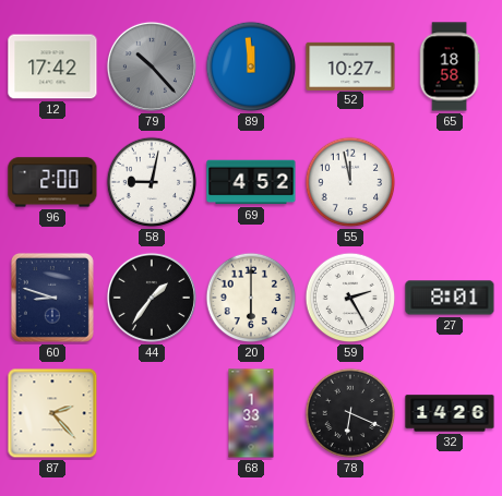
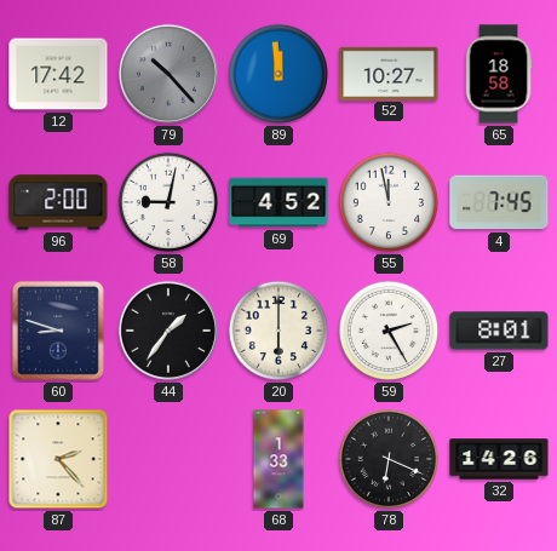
4: none -> 7:45 (499, 202)
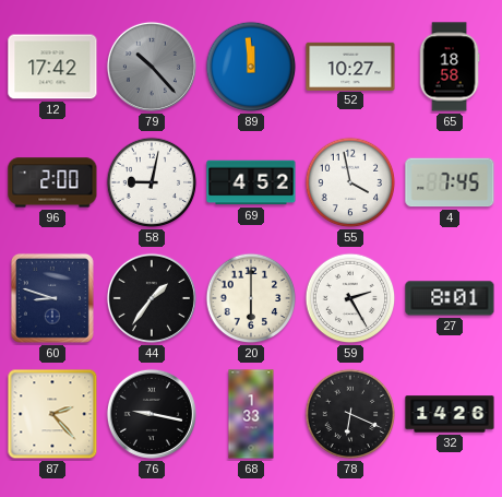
55: 11:58 -> 3:58 (350, 182)
76: none -> 9:17 (152, 414)
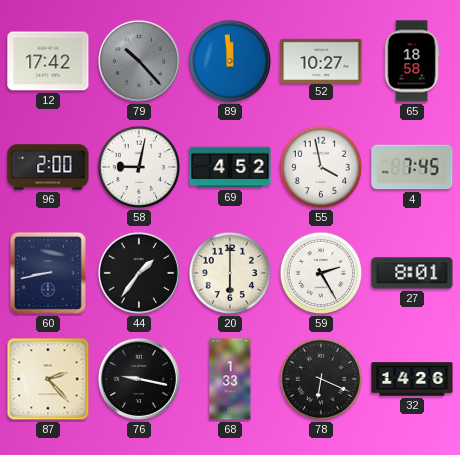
60: 8:48 -> 8:43 (48, 273)
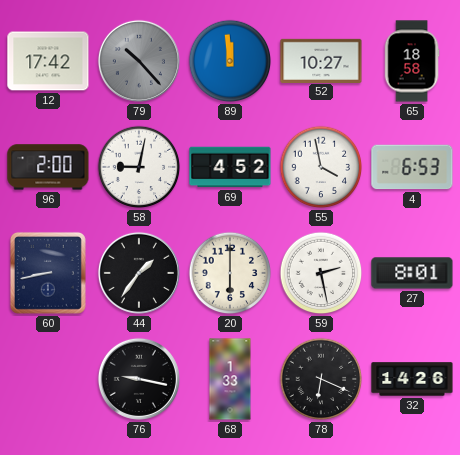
4: 7:45 -> 6:53 (412, 167)
59: 2:25 -> 2:28 (321, 273)
87: 2:23 -> none (48, 379)
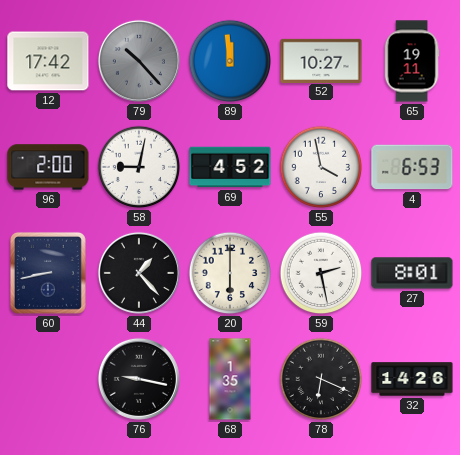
65: 18:58 -> 19:11 (412, 61)
44: 1:36 -> 1:23 (139, 273)
68: 1:33 -> 1:35 (230, 379)
